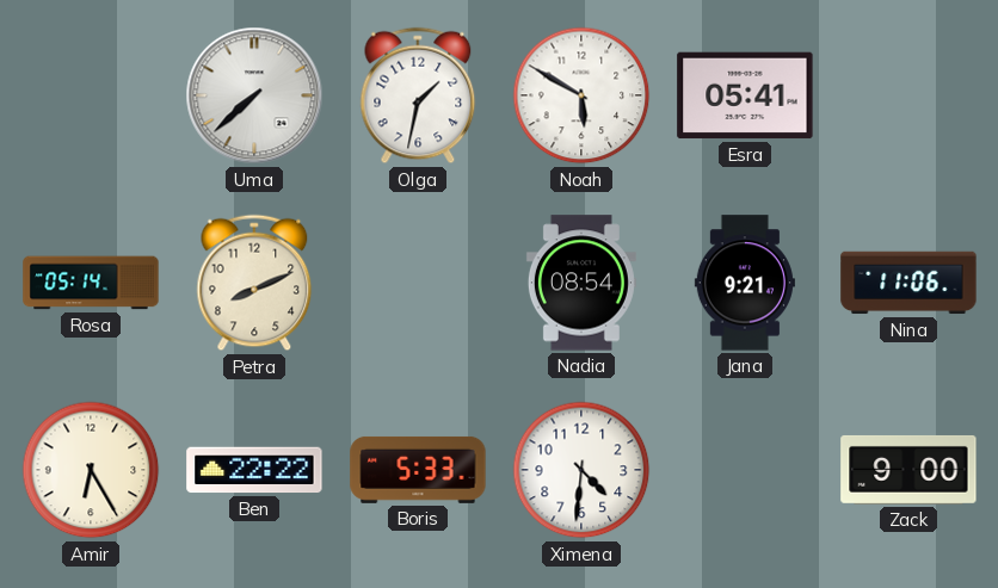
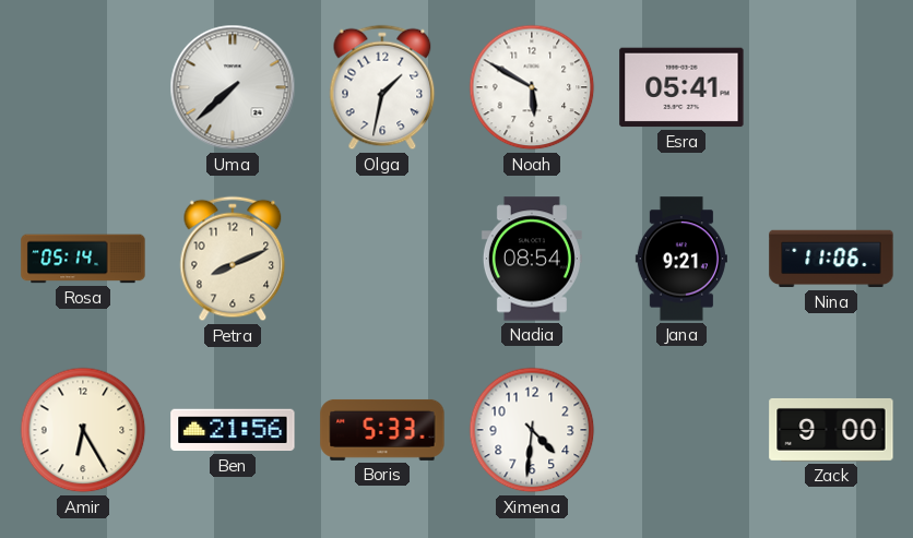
Ben: 22:22 -> 21:56 (233, 430)
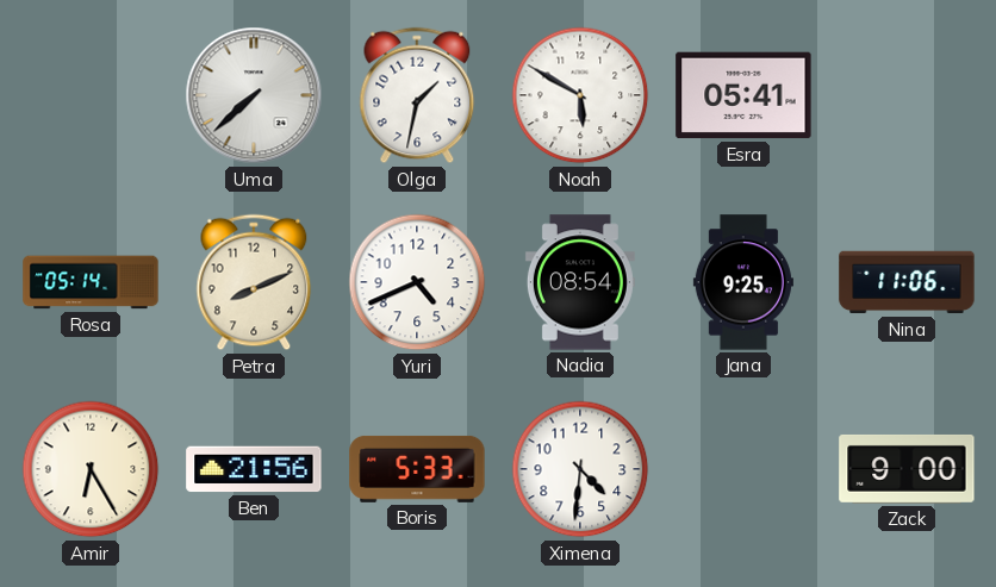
Yuri: none -> 4:41 (417, 282)
Jana: 9:21 -> 9:25 (743, 282)
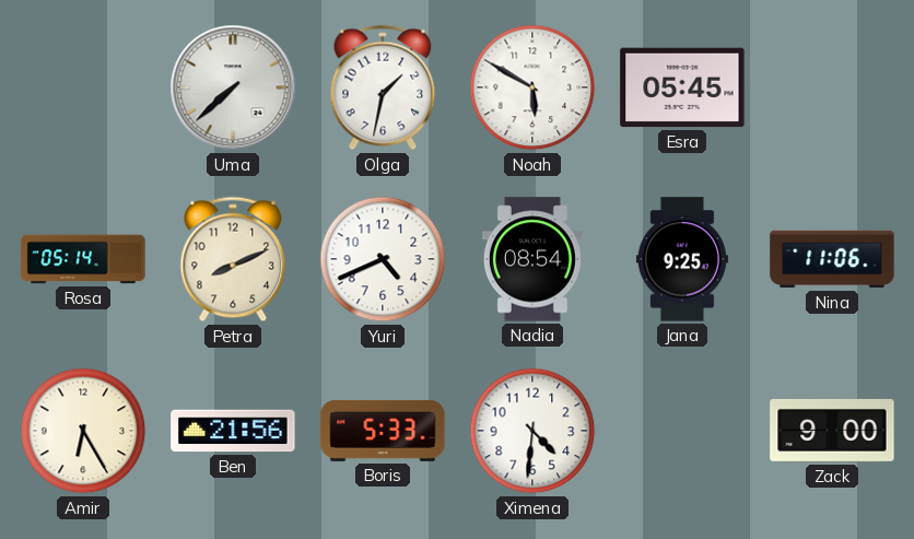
Esra: 05:41 -> 05:45 (682, 87)
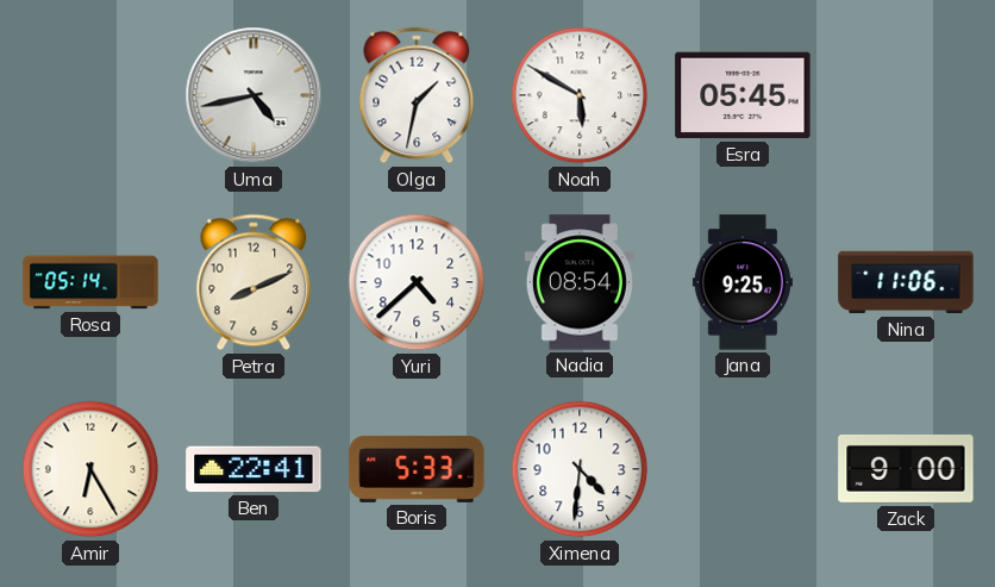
Uma: 7:38 -> 4:43 (254, 95)
Yuri: 4:41 -> 4:38 (417, 282)
Ben: 21:56 -> 22:41 (254, 469)
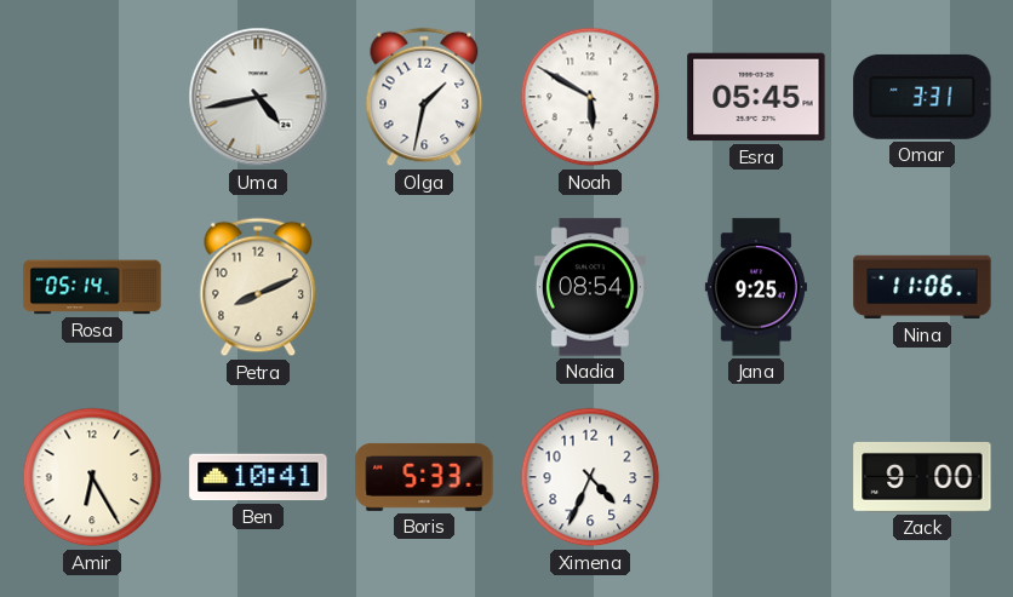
Omar: none -> 3:31 (922, 97)
Yuri: 4:38 -> none (417, 282)
Ben: 22:41 -> 10:41 (258, 477)
Ximena: 4:31 -> 4:34 (590, 477)
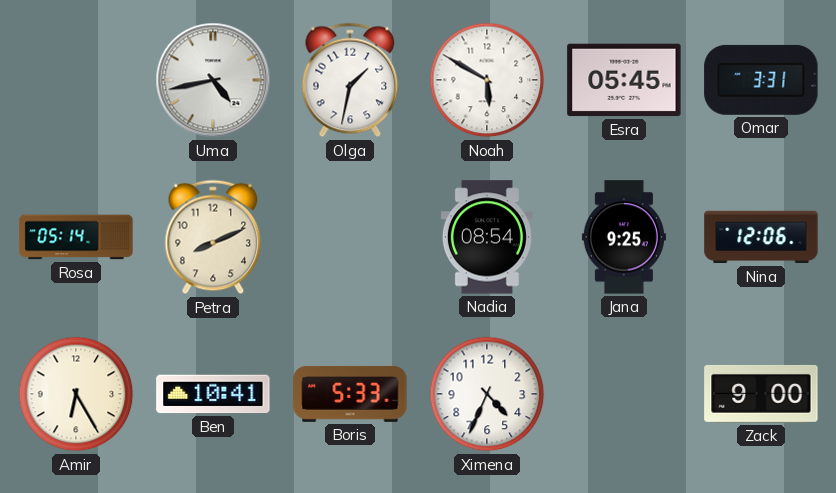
Nina: 11:06 -> 12:06 (761, 237)
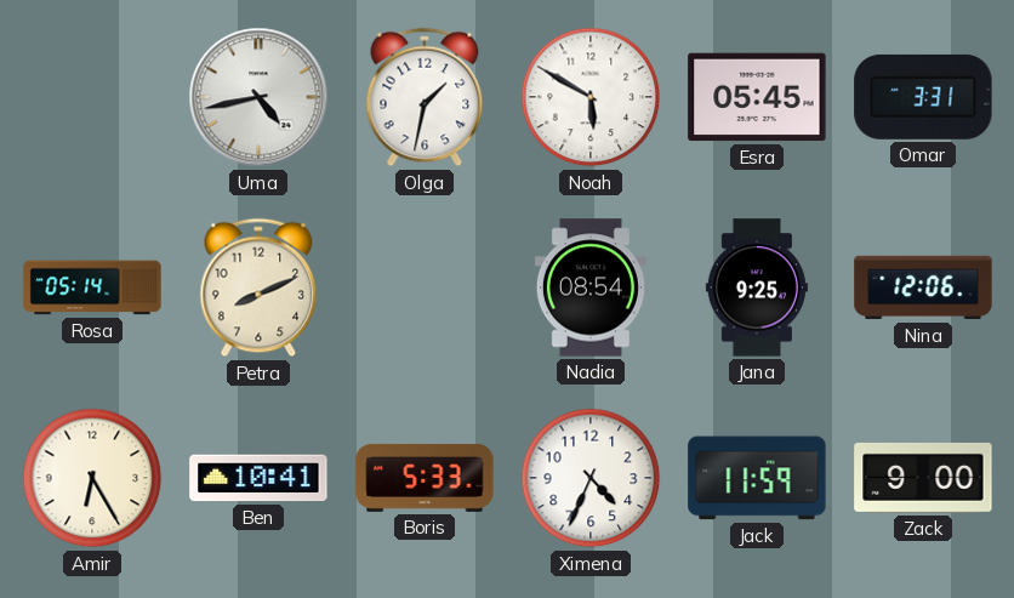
Jack: none -> 11:59 (757, 478)
